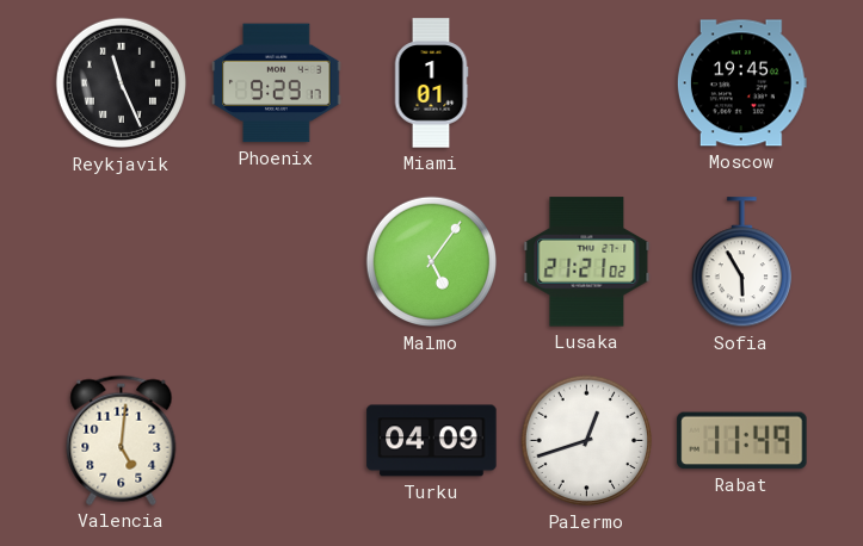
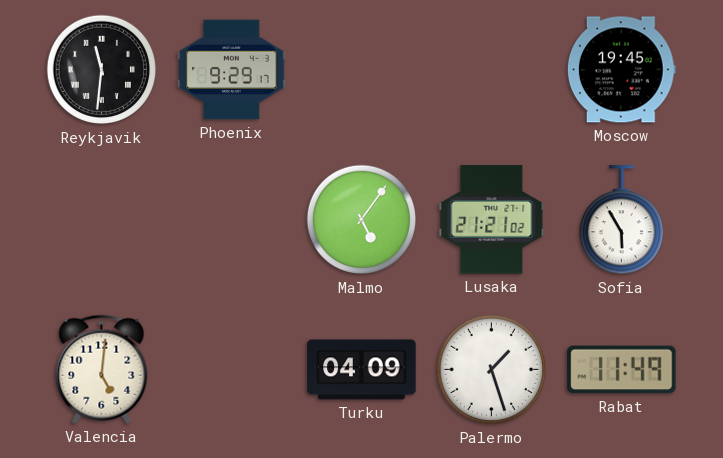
Reykjavik: 11:26 -> 11:31 (102, 70)
Miami: 1:01 -> none (431, 83)
Palermo: 12:42 -> 1:27 (492, 370)
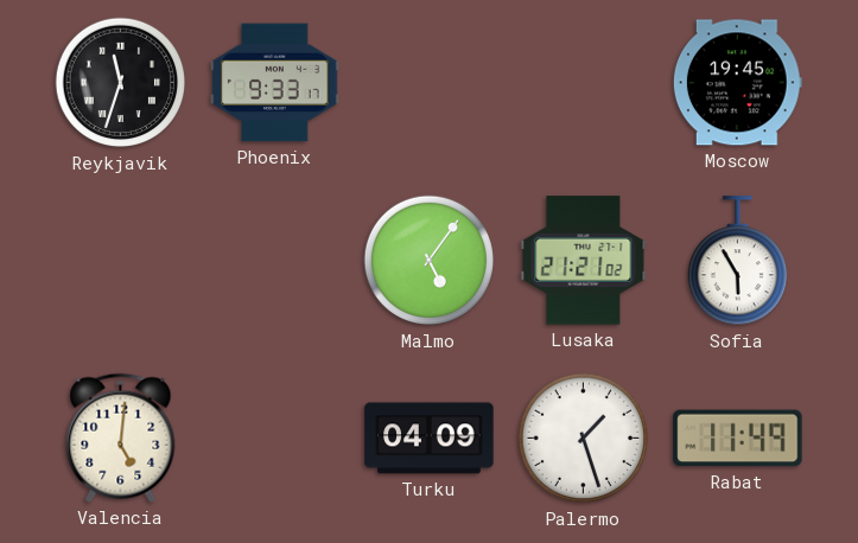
Reykjavik: 11:31 -> 11:33 (121, 83)
Phoenix: 9:29 -> 9:33 (275, 83)
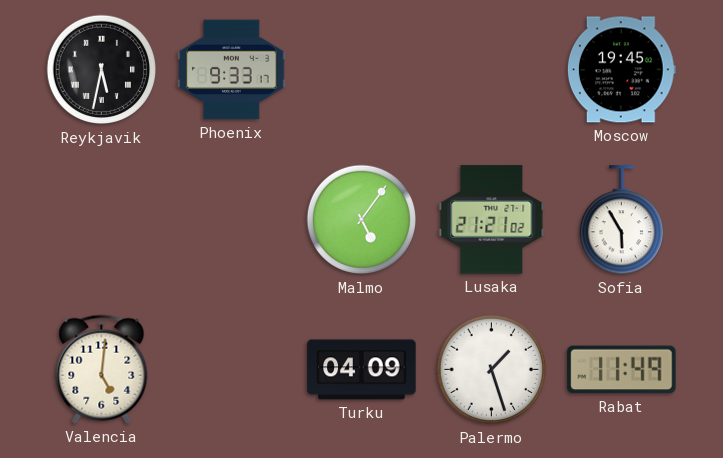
Reykjavik: 11:33 -> 5:32 (102, 70)
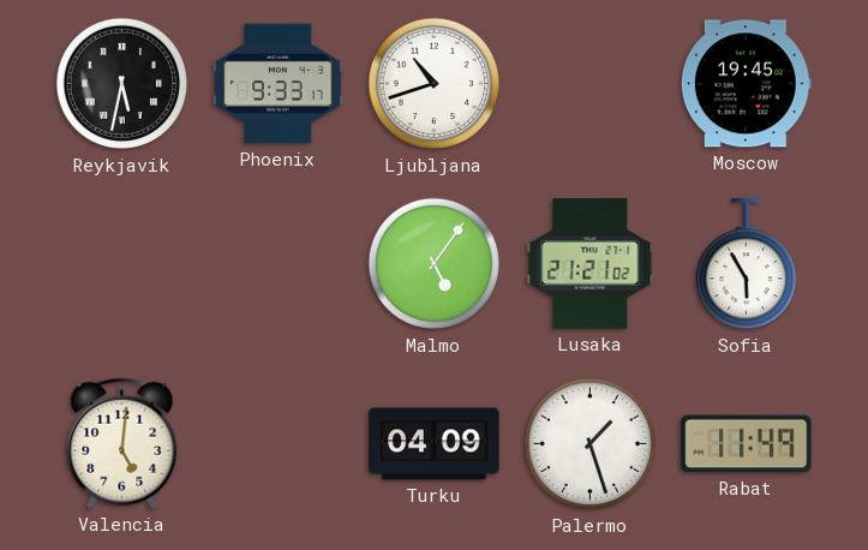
Ljubljana: none -> 10:42 (435, 84)
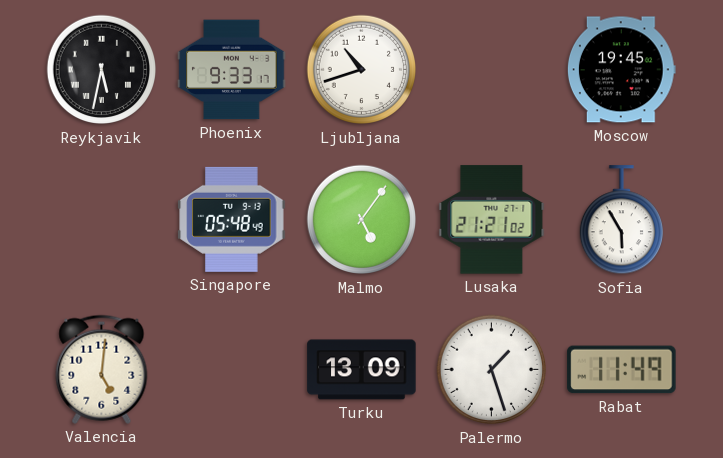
Singapore: none -> 05:48 (232, 219)
Turku: 04:09 -> 13:09 (362, 370)
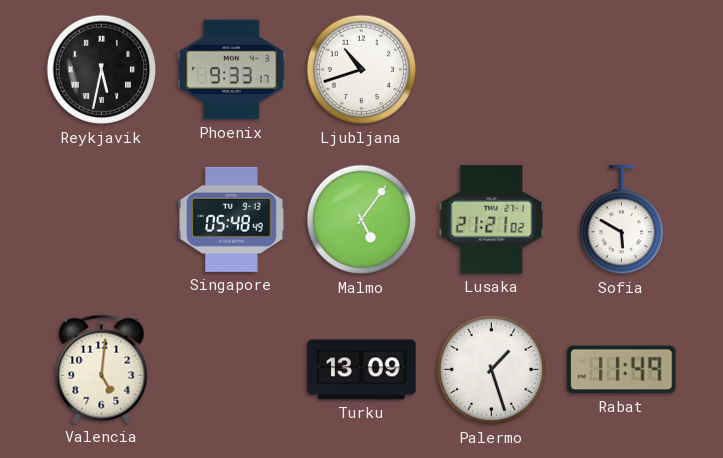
Moscow: 19:45 -> none (621, 70)
Sofia: 5:55 -> 5:50 (621, 220)
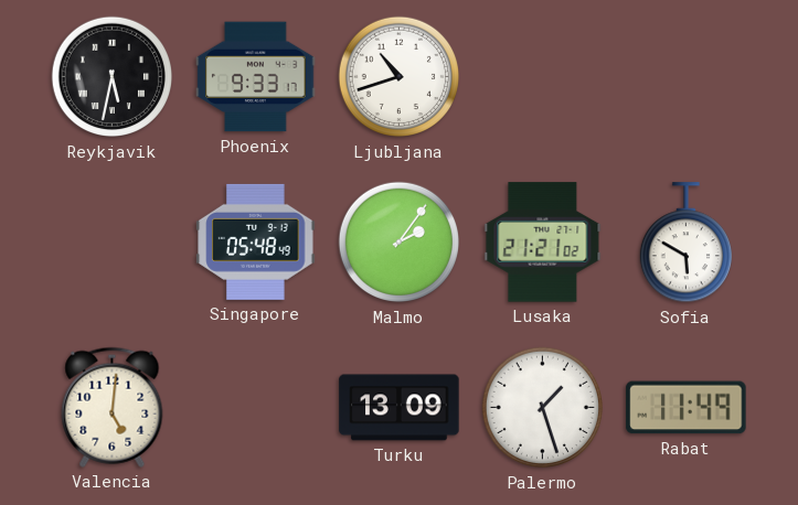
Malmo: 5:06 -> 2:06 (400, 243)
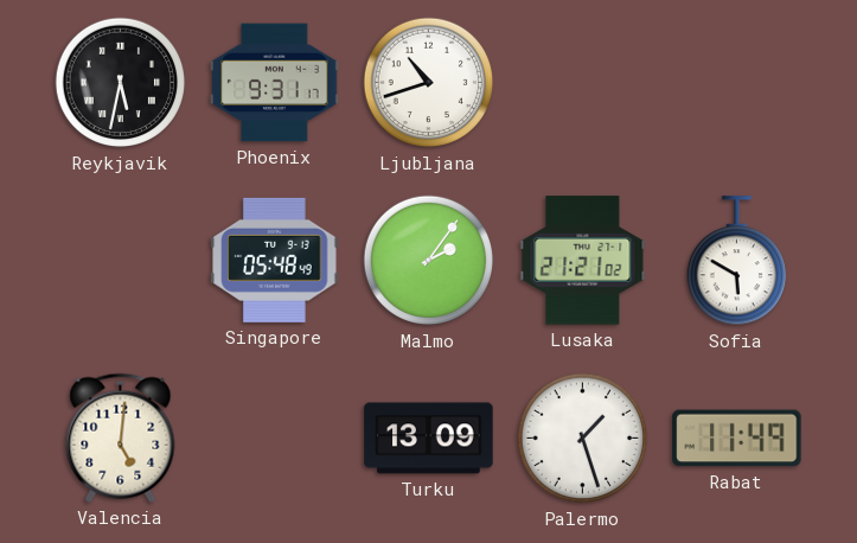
Phoenix: 9:33 -> 9:31 (275, 83)
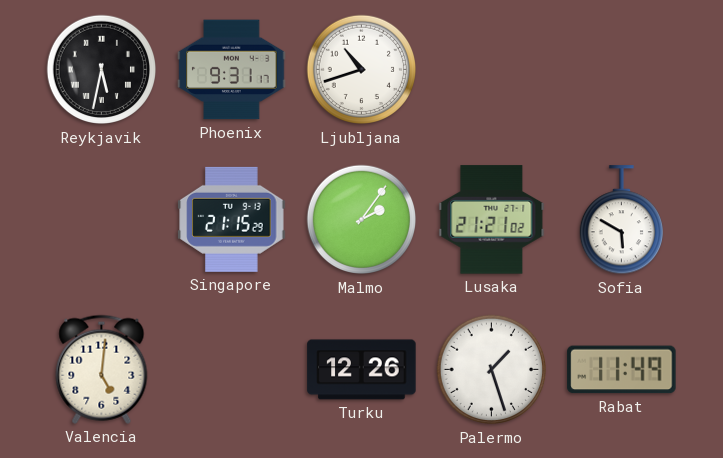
Singapore: 05:48 -> 21:15 (232, 219)
Turku: 13:09 -> 12:26 (362, 370)
